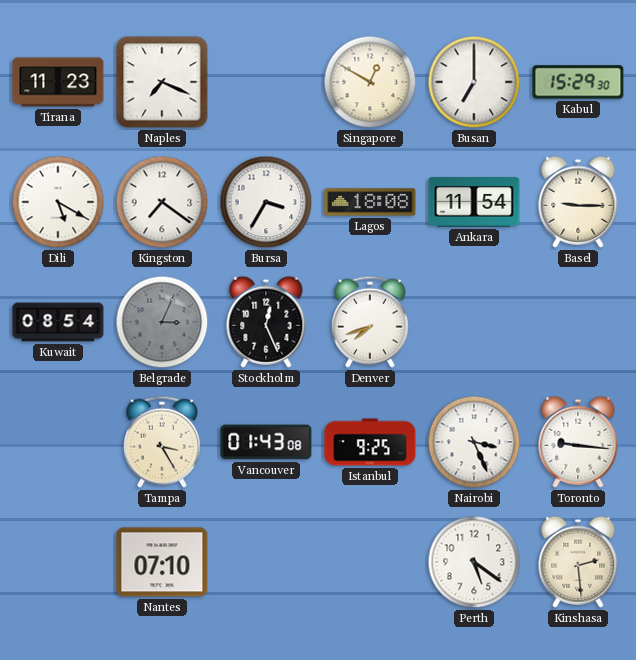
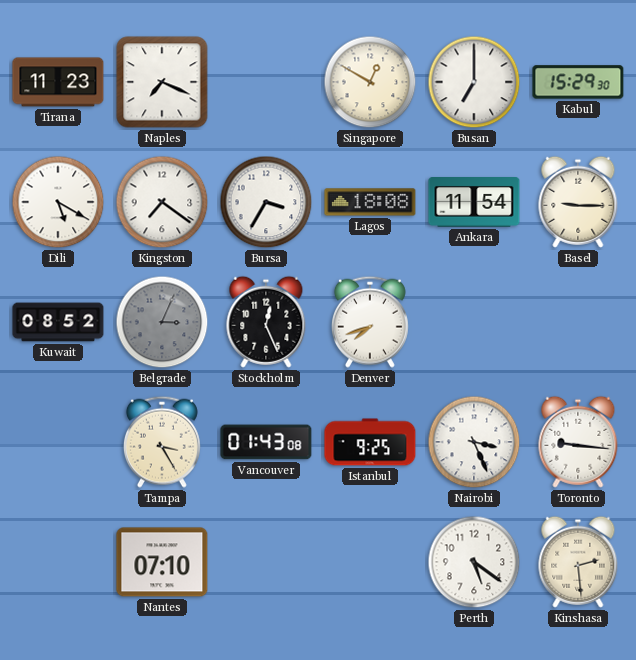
Kuwait: 08:54 -> 08:52 (58, 322)
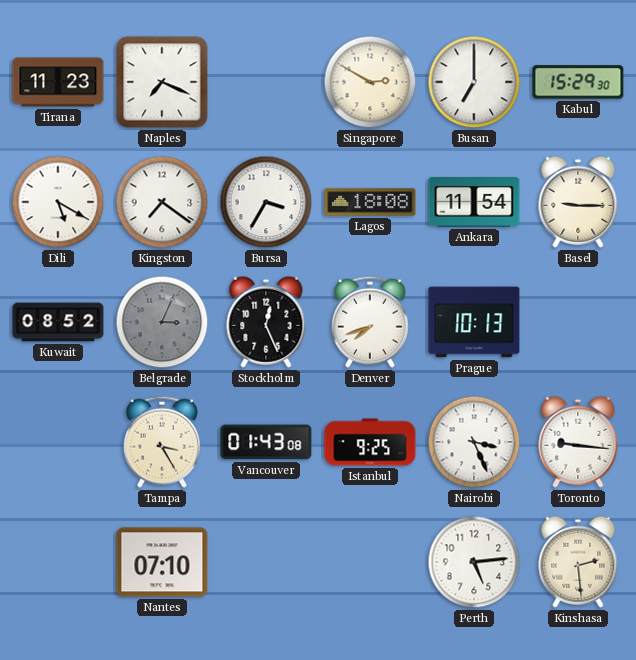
Singapore: 12:50 -> 2:50 (370, 82)
Prague: none -> 10:13 (474, 322)
Perth: 5:21 -> 5:14 (474, 562)
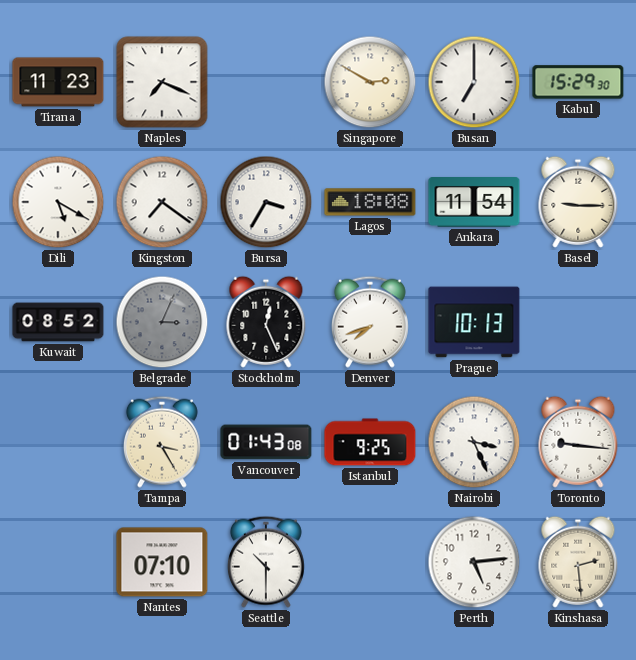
Seattle: none -> 10:30 (266, 562)
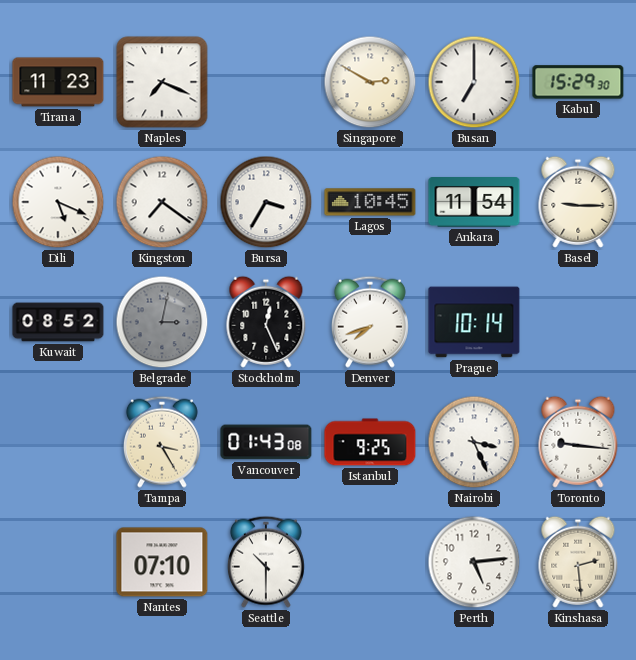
Dili: 5:20 -> 5:19 (58, 202)
Lagos: 18:08 -> 10:45 (370, 202)
Belgrade: 3:04 -> 3:02 (162, 322)
Prague: 10:13 -> 10:14 (474, 322)
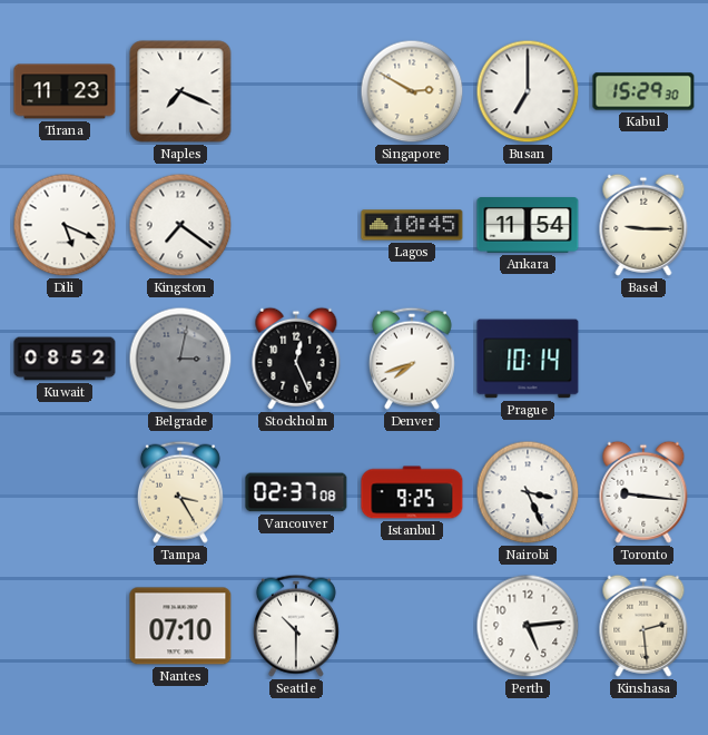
Bursa: 3:35 -> none (266, 202)
Vancouver: 01:43 -> 02:37 (296, 492)
